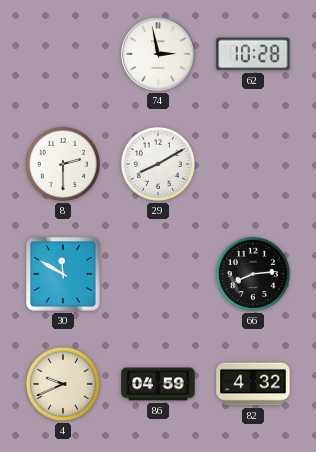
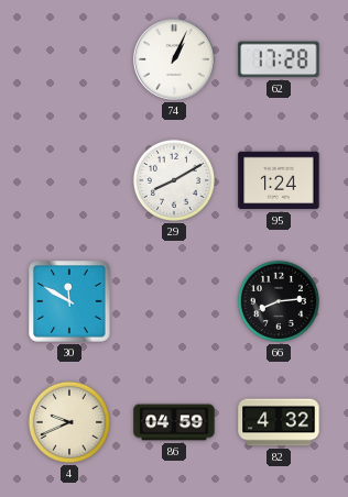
74: 2:58 -> 1:04 (174, 59)
62: 10:28 -> 17:28 (279, 59)
8: 2:30 -> none (63, 164)
95: none -> 1:24 (279, 180)
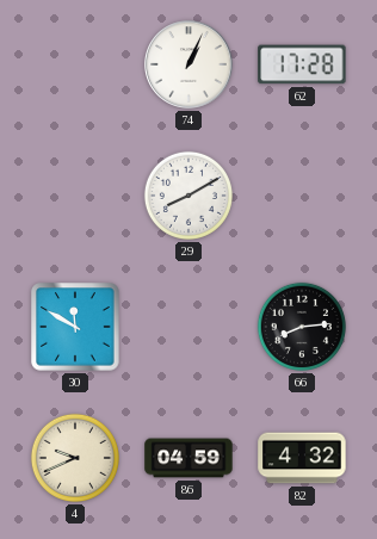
95: 1:24 -> none (279, 180)
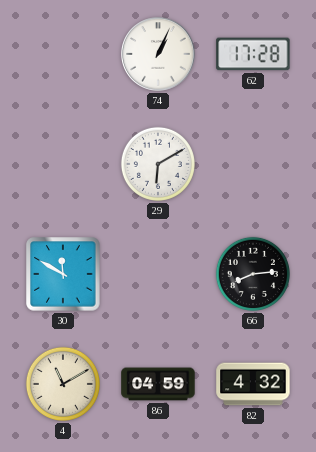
29: 8:10 -> 6:10 (158, 164)
4: 9:41 -> 11:10 (63, 384)
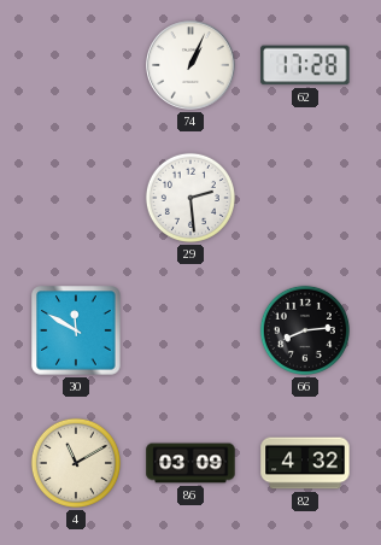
29: 6:10 -> 2:29 (190, 198)
86: 04:59 -> 03:09 (190, 463)
